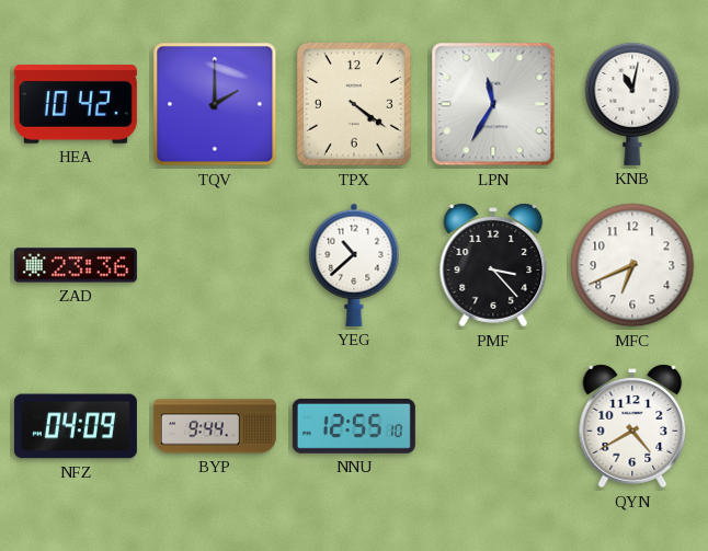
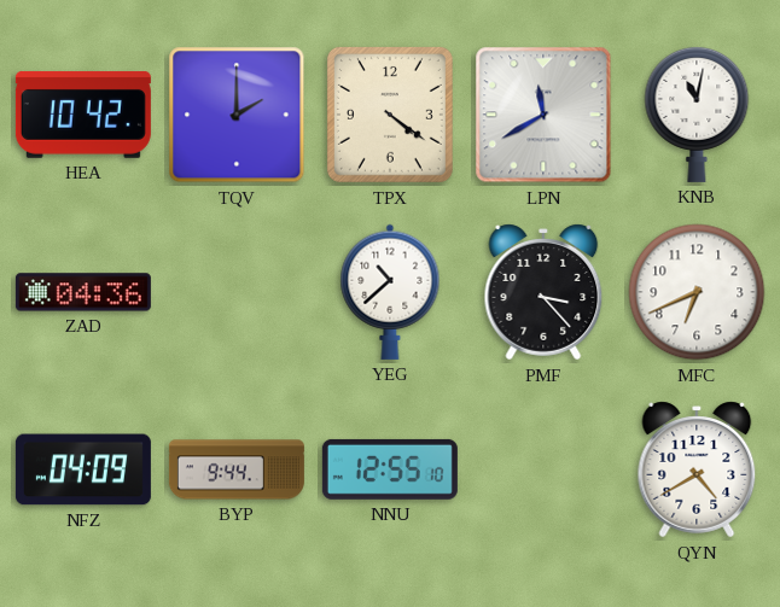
LPN: 11:35 -> 11:40 (543, 115)
ZAD: 23:36 -> 04:36 (83, 292)
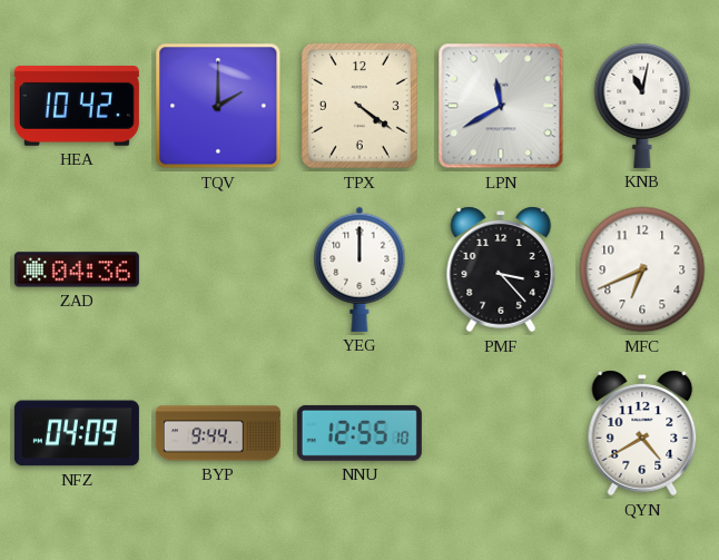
YEG: 10:38 -> 12:00 (359, 269)
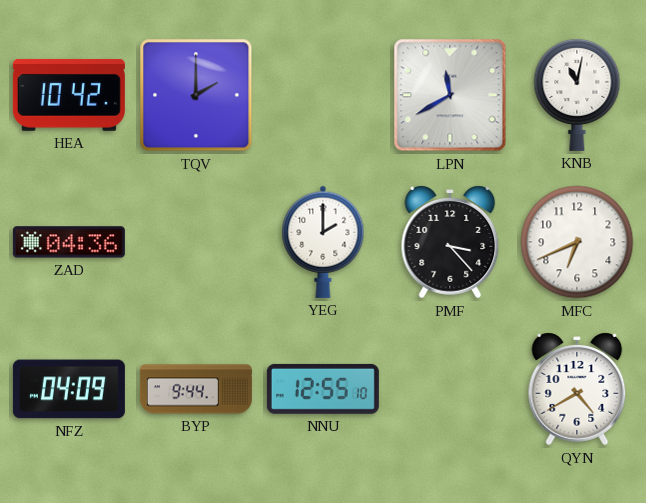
TPX: 4:21 -> none (359, 106)
YEG: 12:00 -> 2:00 (323, 242)
